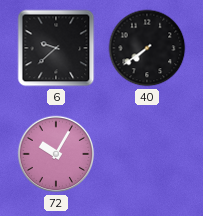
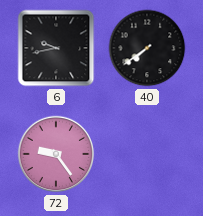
6: 9:38 -> 9:43 (56, 48)
72: 10:05 -> 9:24 (56, 154)
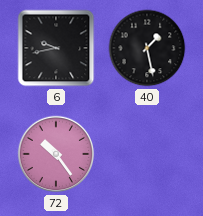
40: 7:39 -> 1:28 (147, 48)
72: 9:24 -> 10:24 (56, 154)
